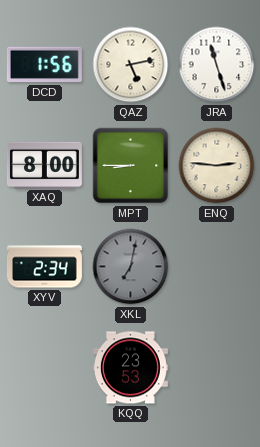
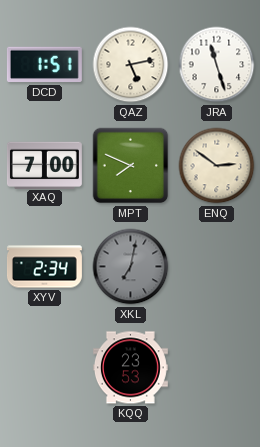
DCD: 1:56 -> 1:51 (44, 65)
XAQ: 8:00 -> 7:00 (44, 165)
MPT: 8:45 -> 7:49 (131, 166)
ENQ: 2:46 -> 2:51 (217, 166)
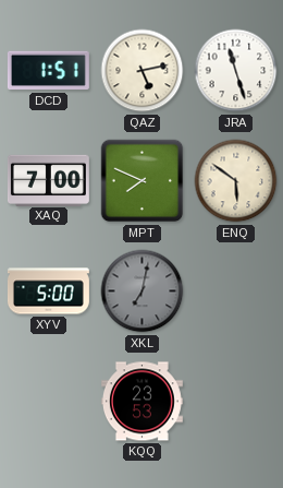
ENQ: 2:51 -> 5:51 (236, 181)
XYV: 2:34 -> 5:00 (48, 291)
